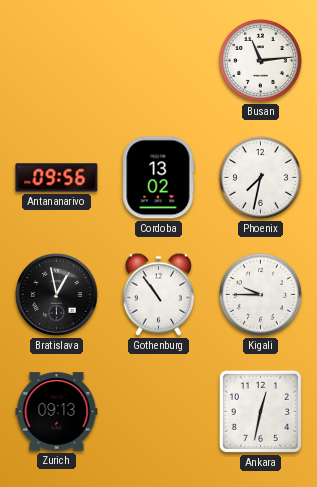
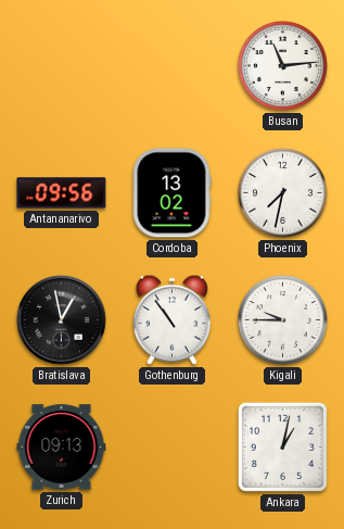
Ankara: 12:32 -> 1:02 (282, 446)
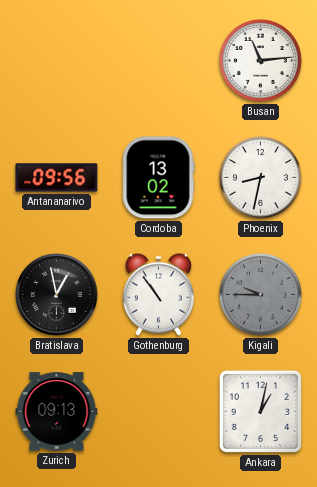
Phoenix: 7:32 -> 8:32 (260, 177)
Kigali dial: white -> grey (260, 294)
